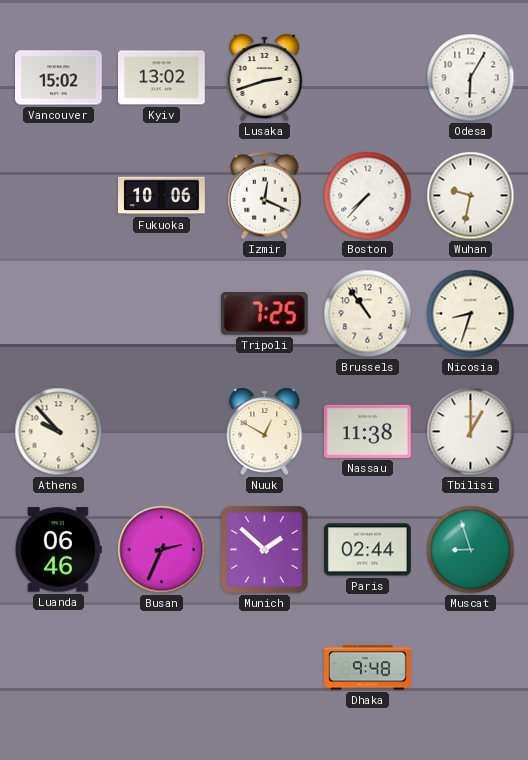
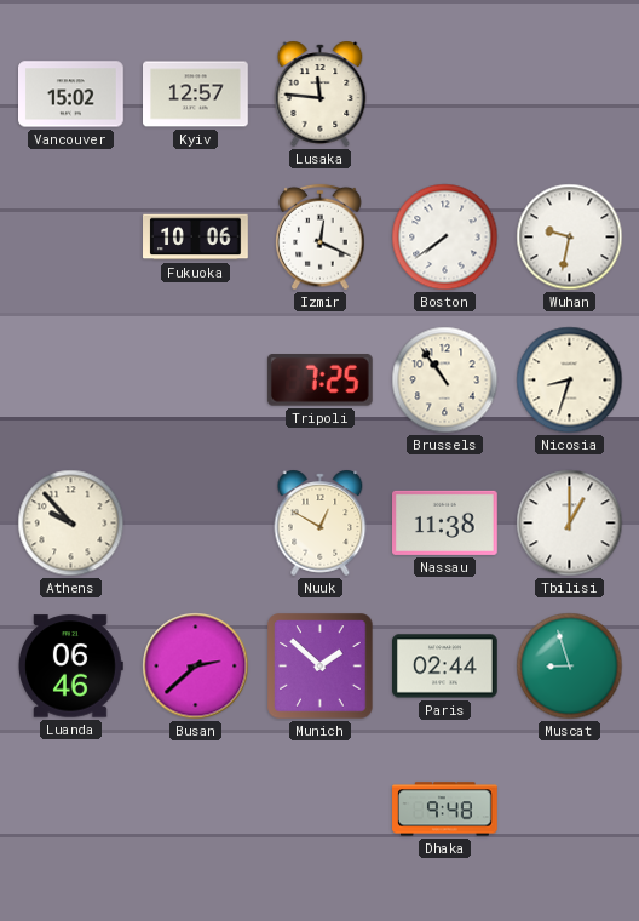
Kyiv: 13:02 -> 12:57 (196, 95)
Lusaka: 2:42 -> 11:46 (321, 93)
Odesa: 6:05 -> none (471, 78)
Boston: 7:37 -> 7:39 (445, 238)
Busan: 2:34 -> 2:38 (196, 667)
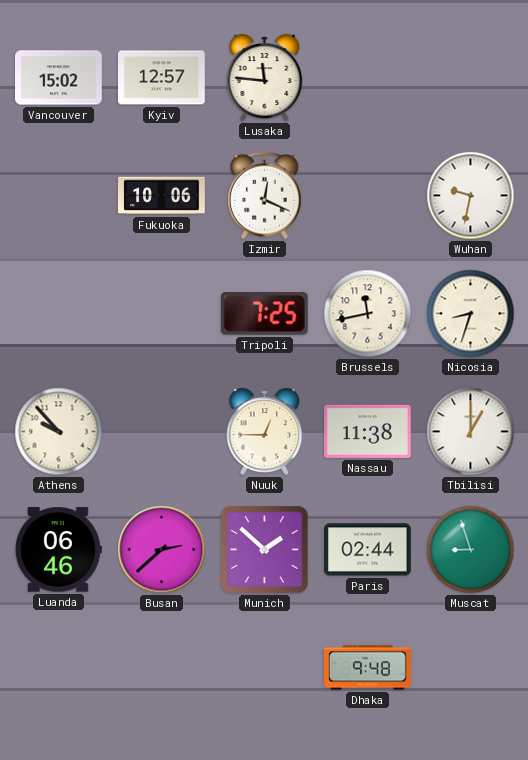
Boston: 7:39 -> none (445, 238)
Brussels: 10:54 -> 11:43 (368, 314)
Nuuk: 12:50 -> 12:45 (265, 431)
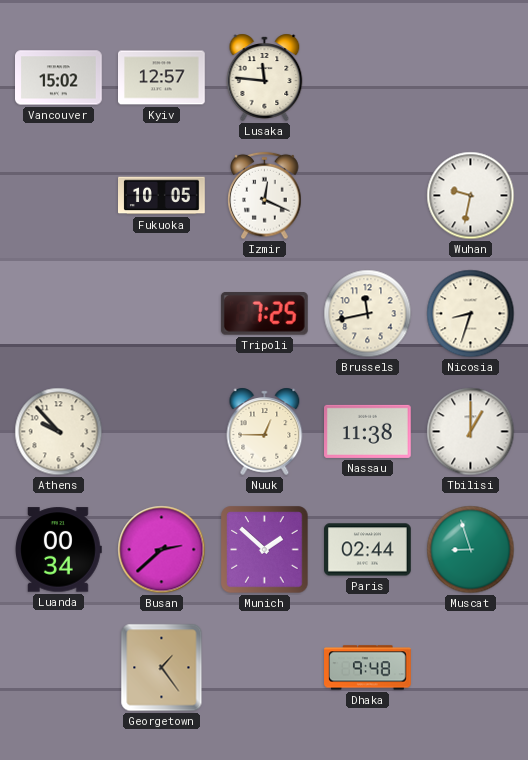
Fukuoka: 10:06 -> 10:05 (162, 196)
Luanda: 06:46 -> 00:34 (59, 550)
Georgetown: none -> 1:24 (162, 668)
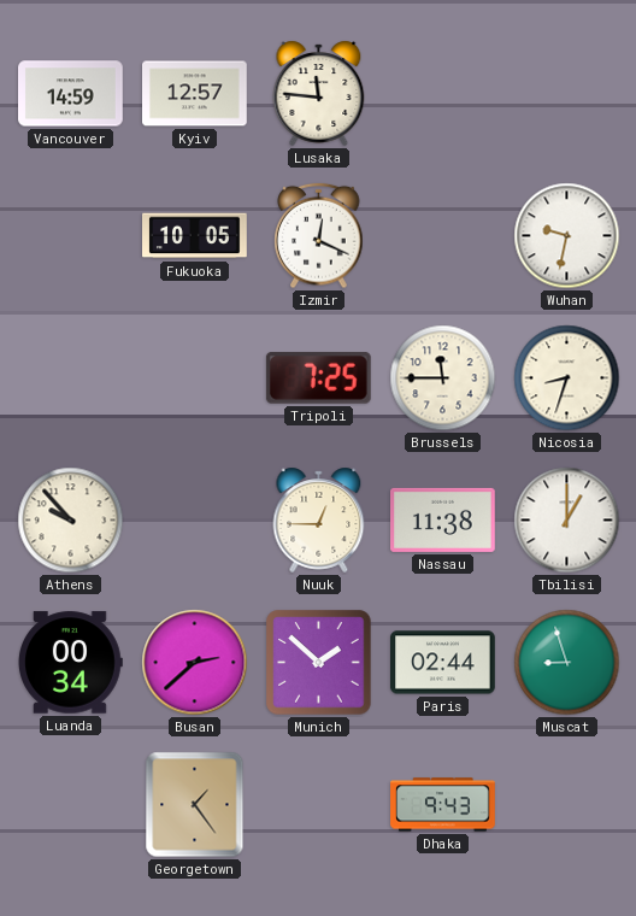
Vancouver: 15:02 -> 14:59 (71, 94)
Brussels: 11:43 -> 11:45 (443, 378)
Dhaka: 9:48 -> 9:43 (443, 805)
